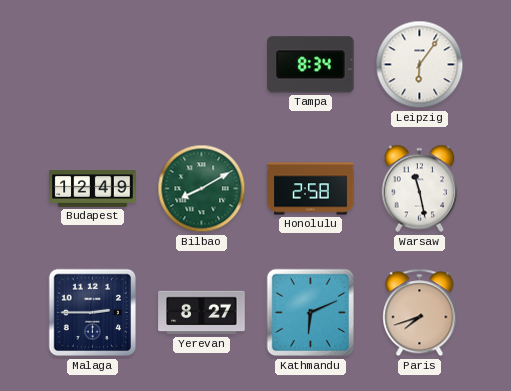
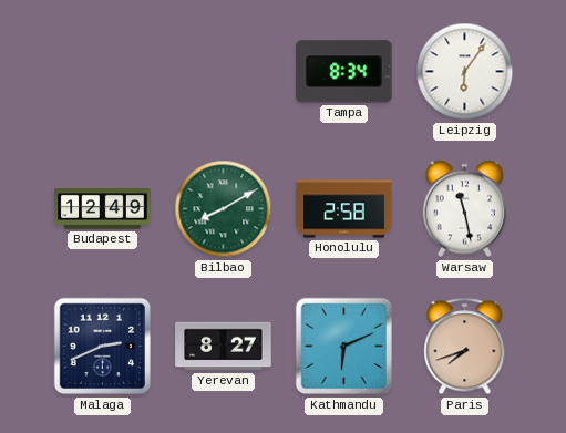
Malaga: 2:45 -> 2:41 (103, 347)
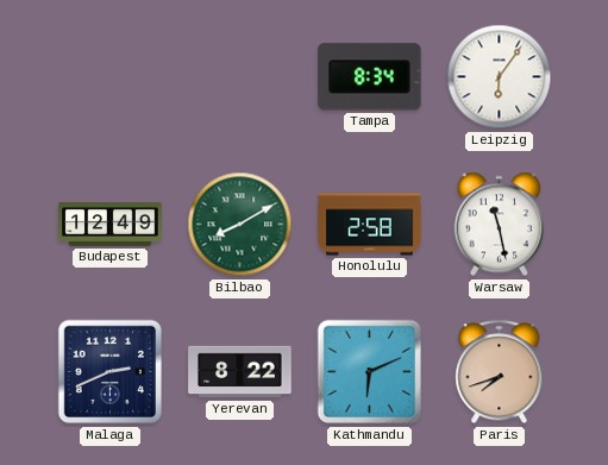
Yerevan: 8:27 -> 8:22 (240, 372)
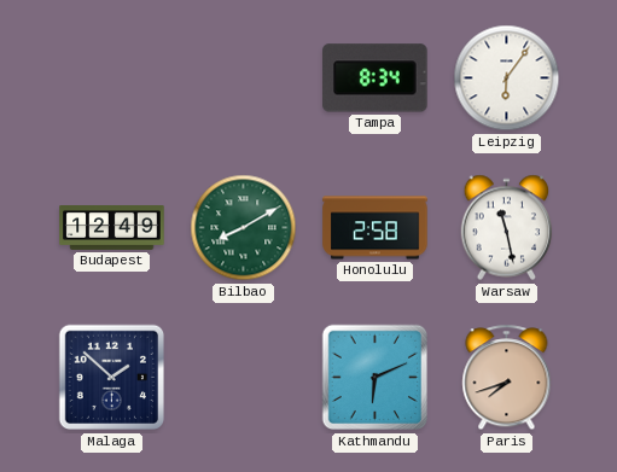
Malaga: 2:41 -> 1:52 (112, 378)
Yerevan: 8:22 -> none (240, 372)
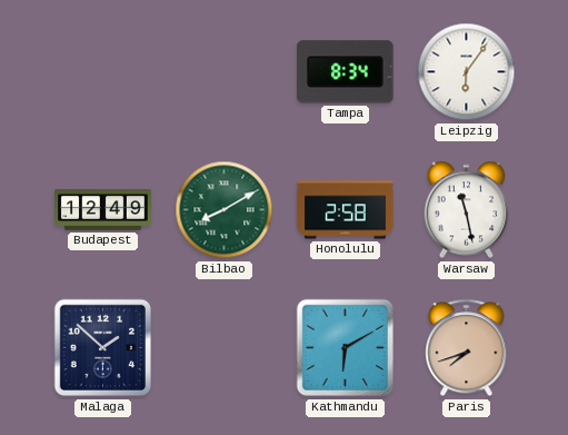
Kathmandu: 6:11 -> 6:10 (346, 348)
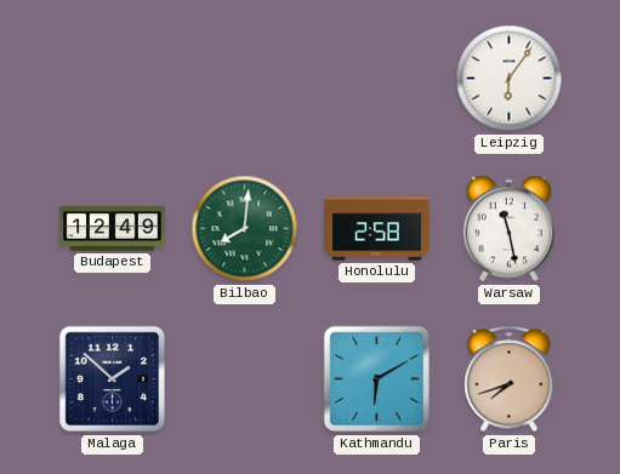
Tampa: 8:34 -> none (346, 72)
Bilbao: 8:10 -> 8:01 (245, 229)
